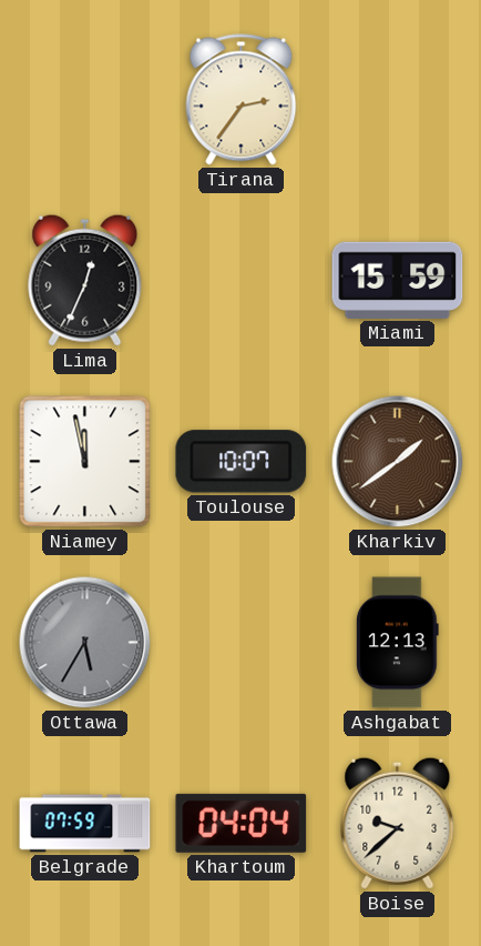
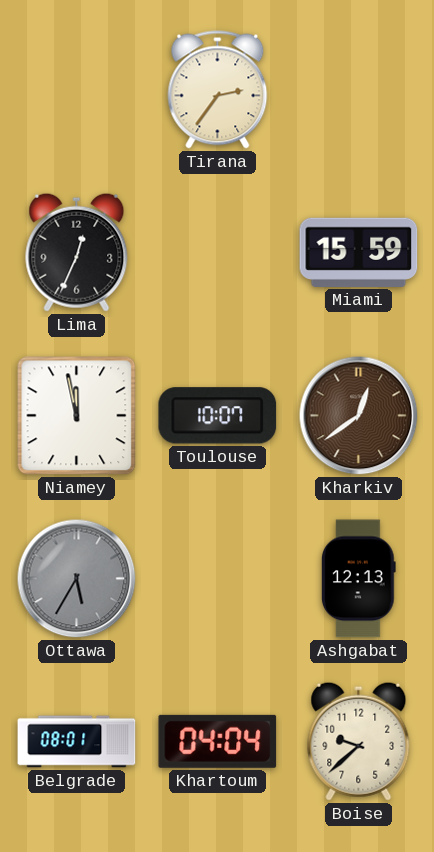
Kharkiv: 1:39 -> 12:39 (359, 416)
Belgrade: 07:59 -> 08:01 (77, 742)
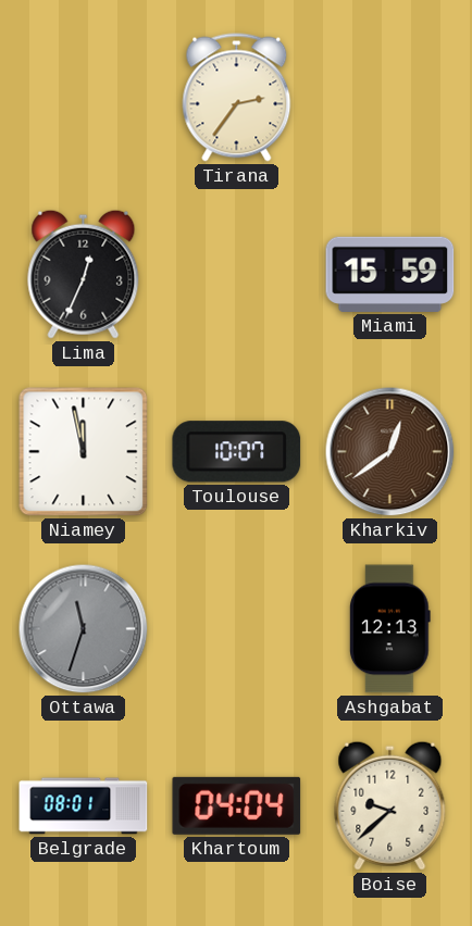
Ottawa: 5:35 -> 11:33 (84, 629)
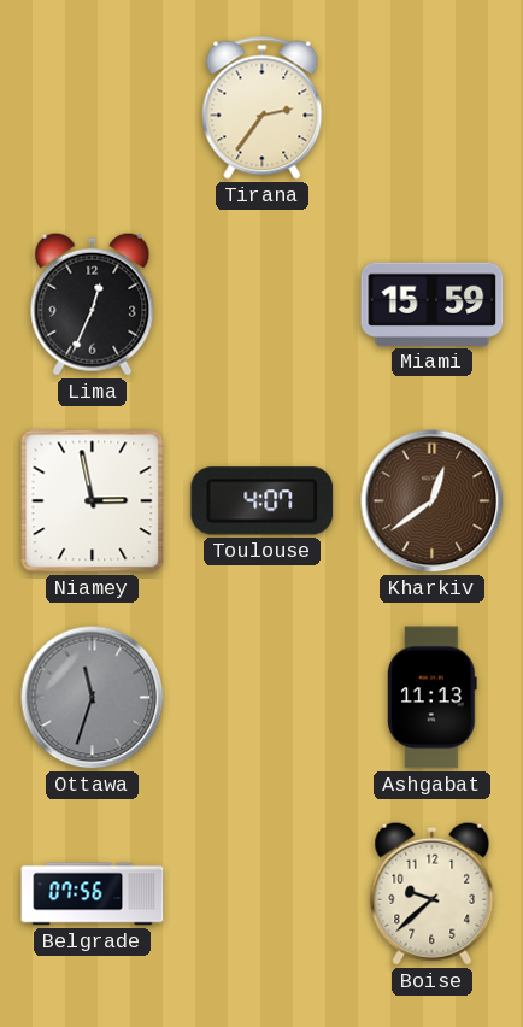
Niamey: 11:58 -> 2:58 (93, 501)
Toulouse: 10:07 -> 4:07 (263, 501)
Ashgabat: 12:13 -> 11:13 (431, 698)
Belgrade: 08:01 -> 07:56 (93, 894)
Khartoum: 04:04 -> none (237, 805)
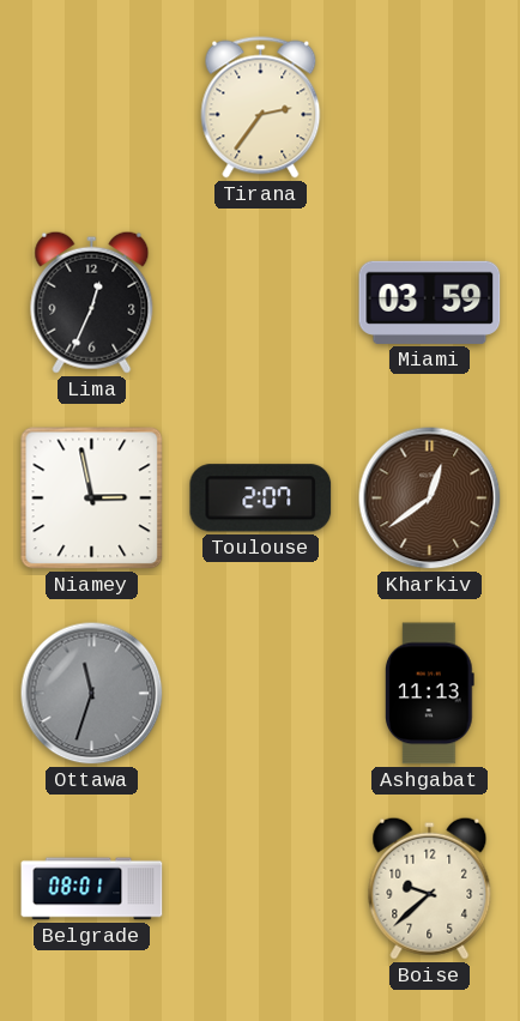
Miami: 15:59 -> 03:59 (430, 302)
Toulouse: 4:07 -> 2:07 (261, 499)
Belgrade: 07:56 -> 08:01 (92, 889)
